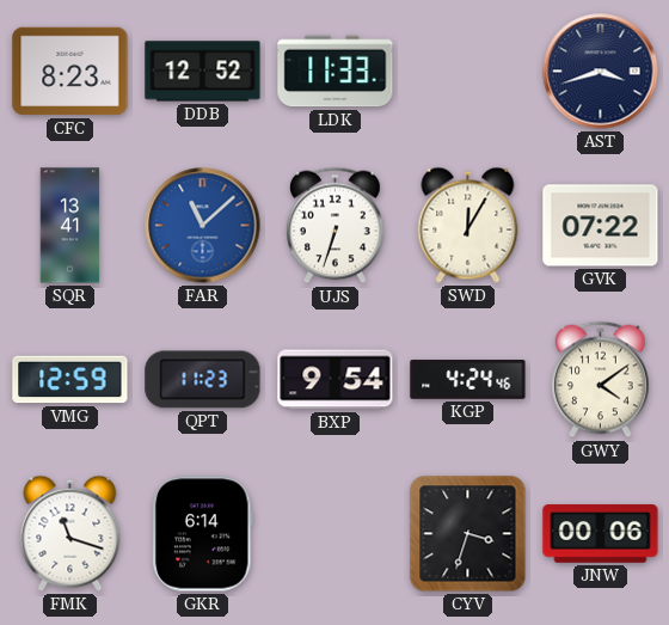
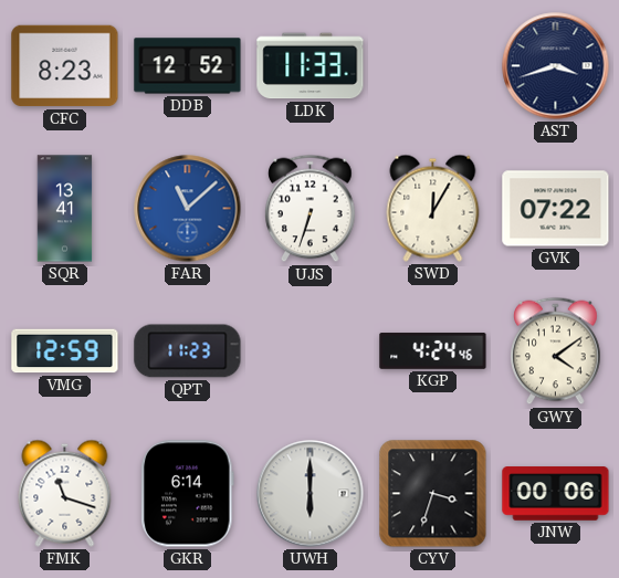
BXP: 9:54 -> none (336, 380)
UWH: none -> 6:00 (311, 494)
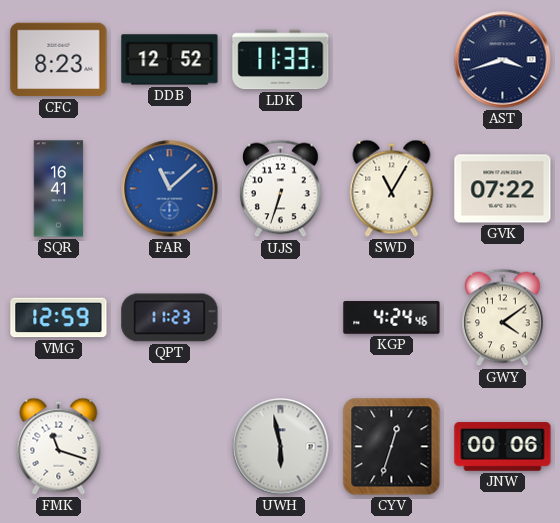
SQR: 13:41 -> 16:41 (59, 189)
SWD: 12:05 -> 11:05 (392, 188)
GKR: 6:14 -> none (188, 494)
UWH: 6:00 -> 5:58 (281, 447)
CYV: 3:33 -> 12:33 (392, 447)
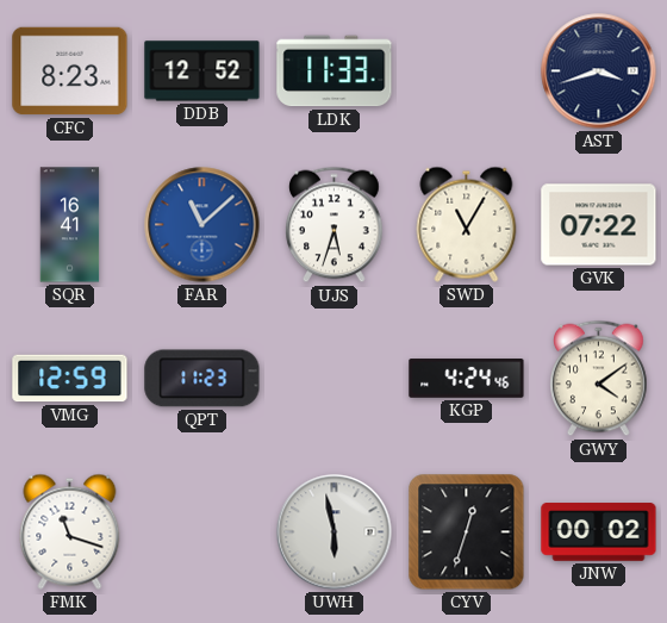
UJS: 6:33 -> 5:33 (335, 225)
JNW: 00:06 -> 00:02 (599, 532)
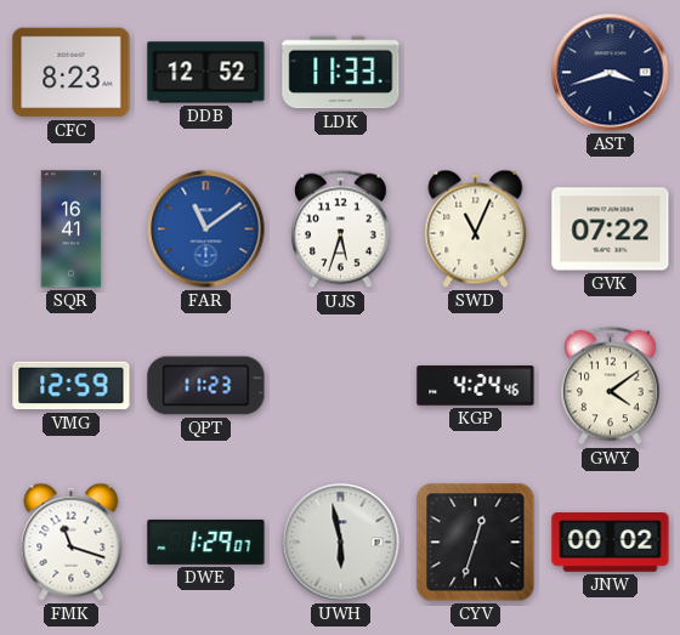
FAR: 11:08 -> 11:09 (206, 229)
SWD: 11:05 -> 11:04 (476, 228)
DWE: none -> 1:29 (206, 542)
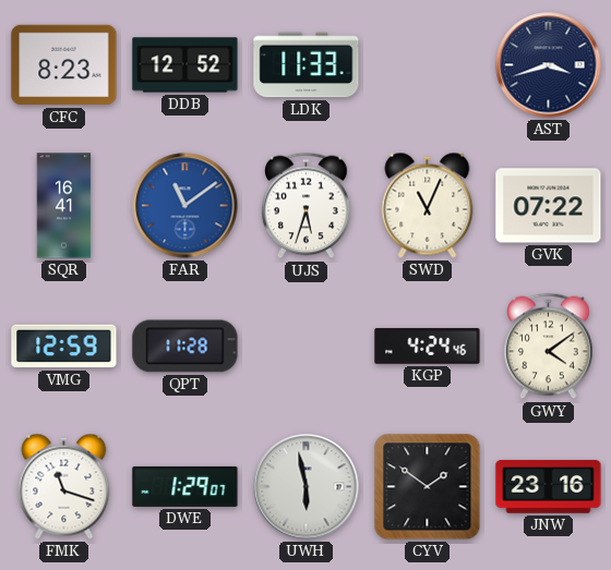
QPT: 11:23 -> 11:28 (185, 347)
CYV: 12:33 -> 1:51 (428, 487)
JNW: 00:02 -> 23:16 (549, 487)
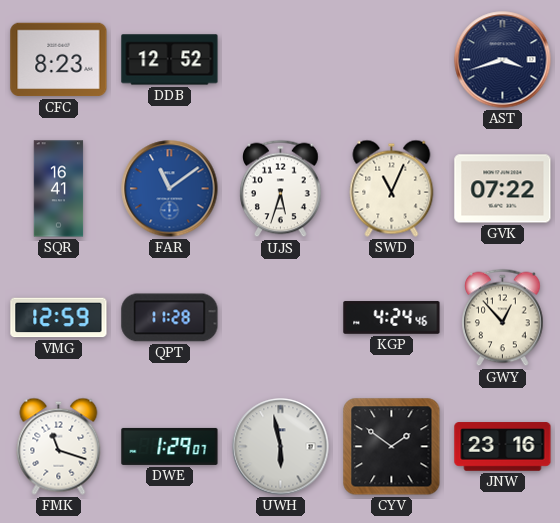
LDK: 11:33 -> none (307, 65)
GWY: 4:09 -> 12:53 (503, 318)
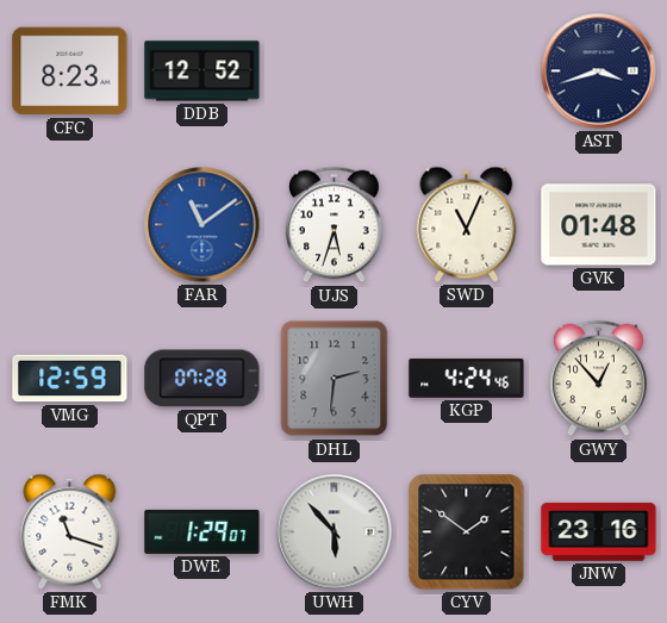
SQR: 16:41 -> none (59, 189)
GVK: 07:22 -> 01:48 (599, 225)
QPT: 11:28 -> 07:28 (202, 379)
DHL: none -> 2:31 (335, 379)
UWH: 5:58 -> 5:53 (335, 532)
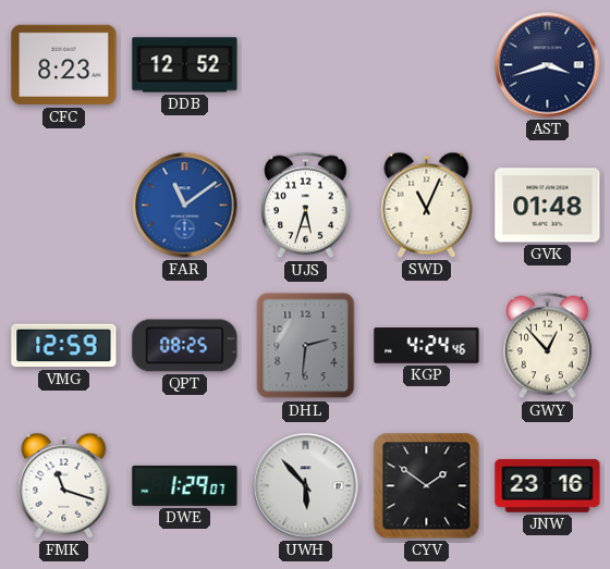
QPT: 07:28 -> 08:25 (185, 346)
